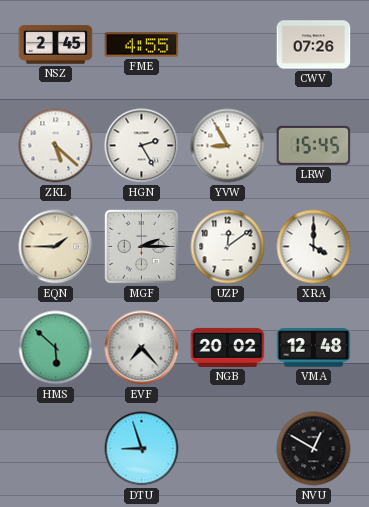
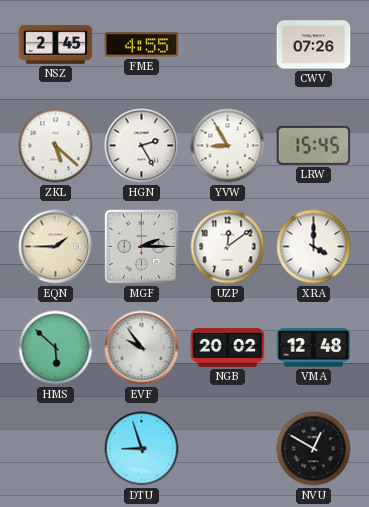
EVF: 7:23 -> 9:54 (142, 348)
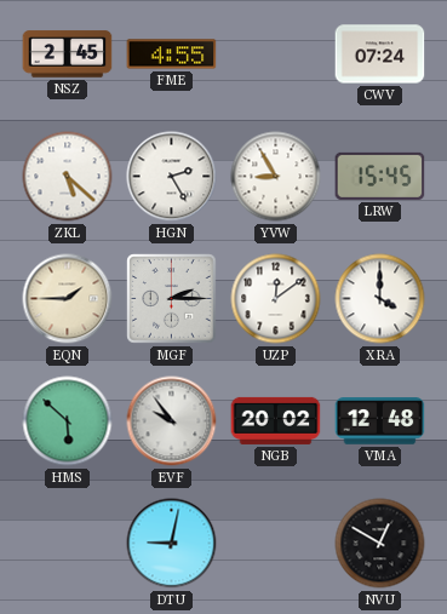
CWV: 07:26 -> 07:24 (380, 54)
DTU: 8:57 -> 9:02 (172, 544)
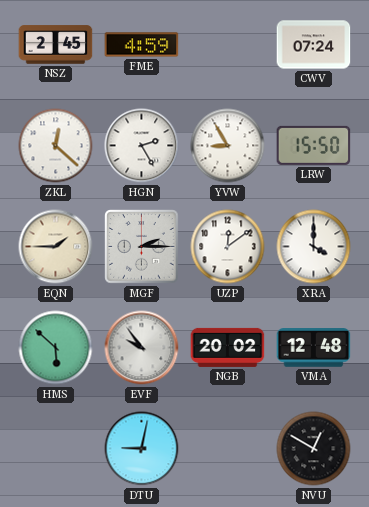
FME: 4:55 -> 4:59 (142, 45)
ZKL: 5:22 -> 12:22 (56, 146)
LRW: 15:45 -> 15:50 (314, 145)
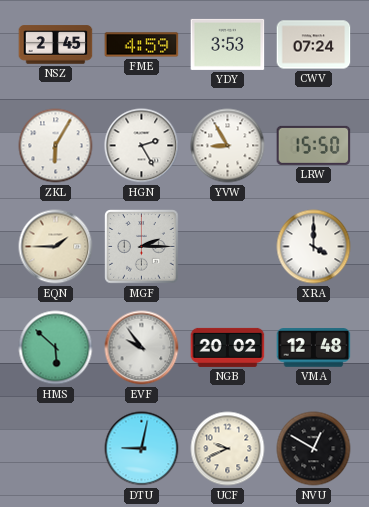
YDY: none -> 3:53 (228, 44)
ZKL: 12:22 -> 6:05 (56, 146)
UZP: 12:09 -> none (228, 247)
UCF: none -> 9:41 (228, 449)
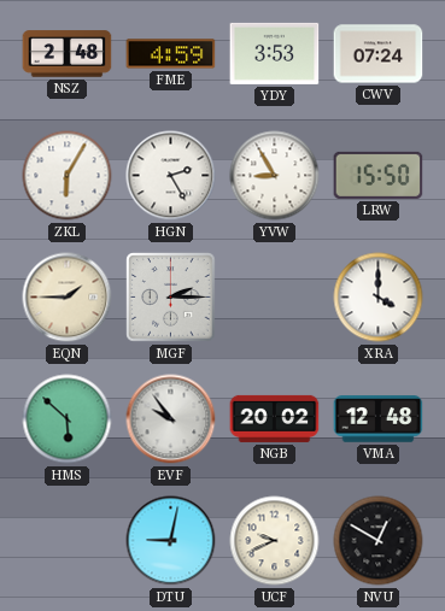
NSZ: 2:45 -> 2:48 (68, 54)
